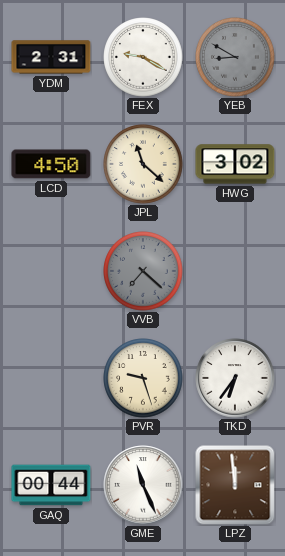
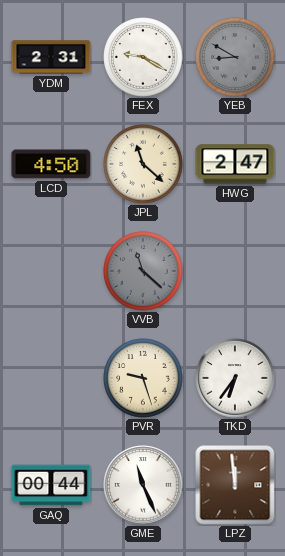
HWG: 3:02 -> 2:47 (235, 164)
VVB: 7:22 -> 11:22 (143, 271)
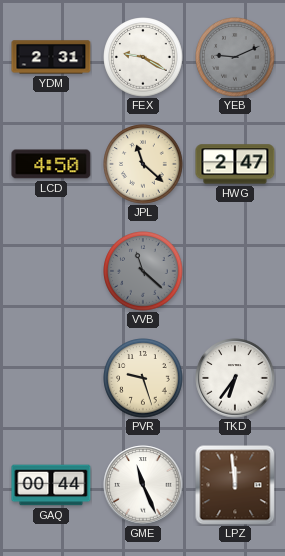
YEB: 8:50 -> 9:11 (235, 57)
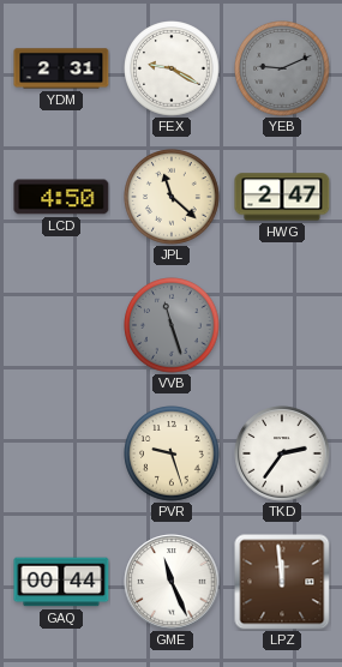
VVB: 11:22 -> 11:27 (172, 325)
TKD: 6:36 -> 2:36 (282, 453)
